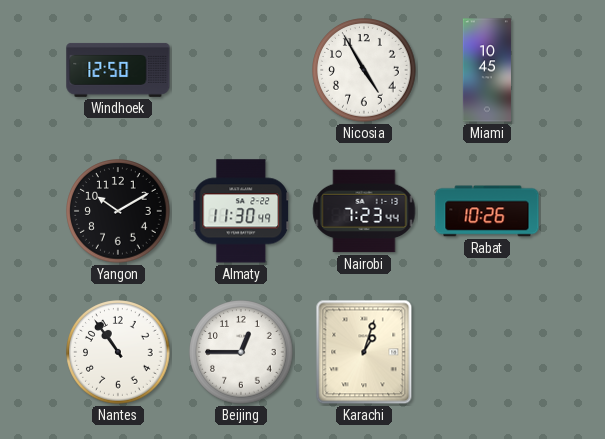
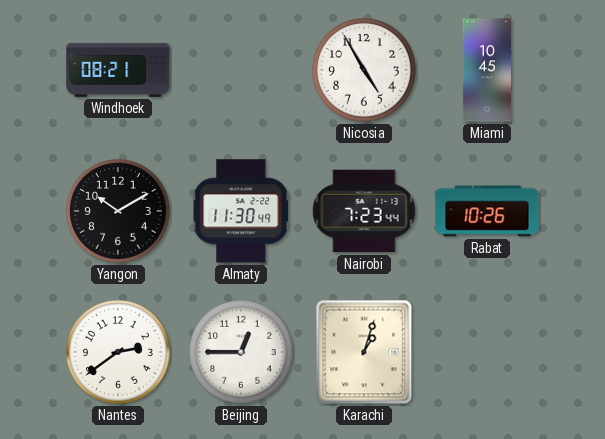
Windhoek: 12:50 -> 08:21 (118, 70)
Nantes: 10:54 -> 2:39 (118, 352)
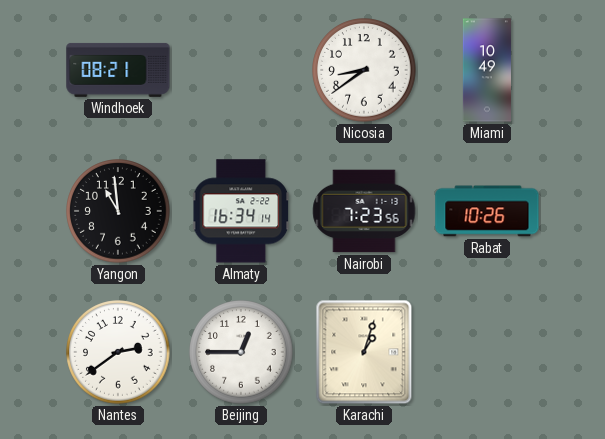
Nicosia: 4:55 -> 8:39 (364, 70)
Miami: 10:45 -> 10:49 (487, 70)
Yangon: 10:10 -> 10:59 (118, 211)
Almaty: 11:30 -> 16:34 (241, 211)
Nairobi: 7:23:44 -> 7:23:56 (364, 211)
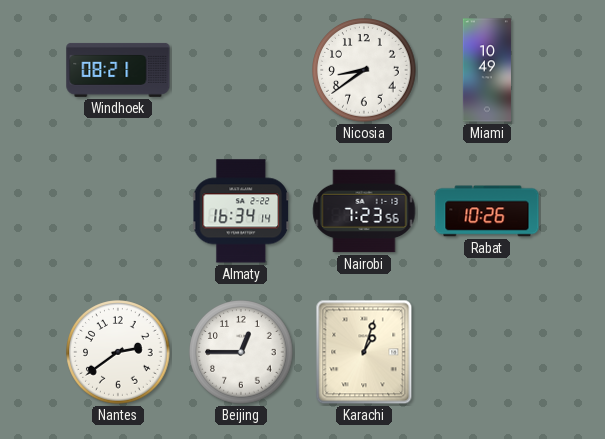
Yangon: 10:59 -> none (118, 211)
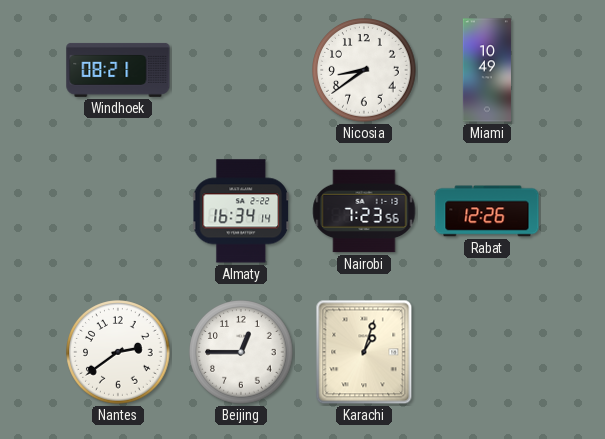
Rabat: 10:26 -> 12:26 (487, 211)
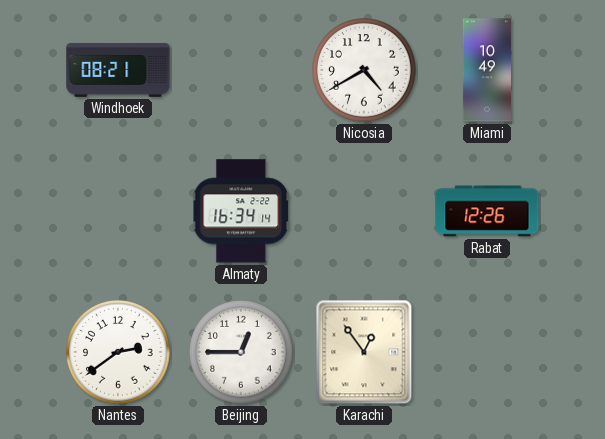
Nicosia: 8:39 -> 4:40 (364, 70)
Nairobi: 7:23 -> none (364, 211)
Karachi: 1:03 -> 12:54 (364, 352)
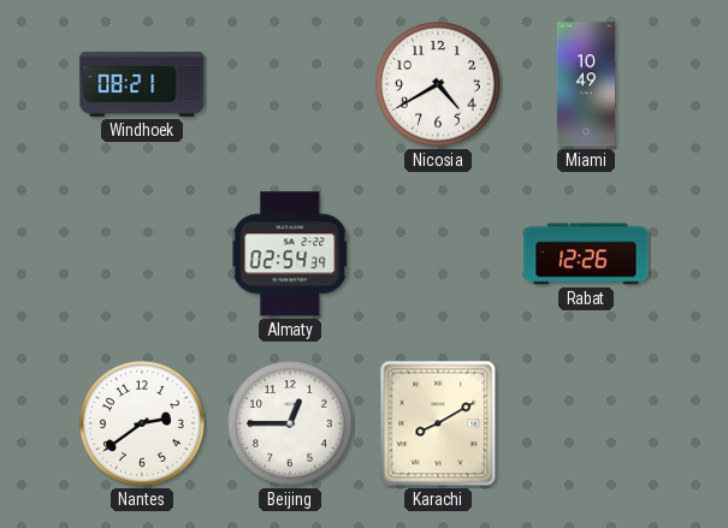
Almaty: 16:34 -> 02:54 (290, 254)
Karachi: 12:54 -> 8:10 (438, 423)
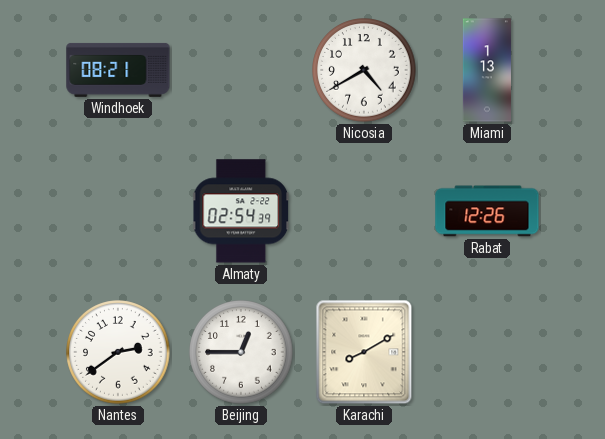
Miami: 10:49 -> 1:13 (487, 70)
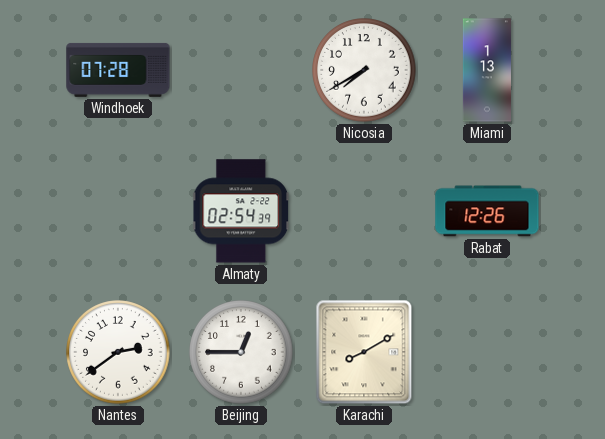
Windhoek: 08:21 -> 07:28 (118, 70)
Nicosia: 4:40 -> 7:40 (364, 70)
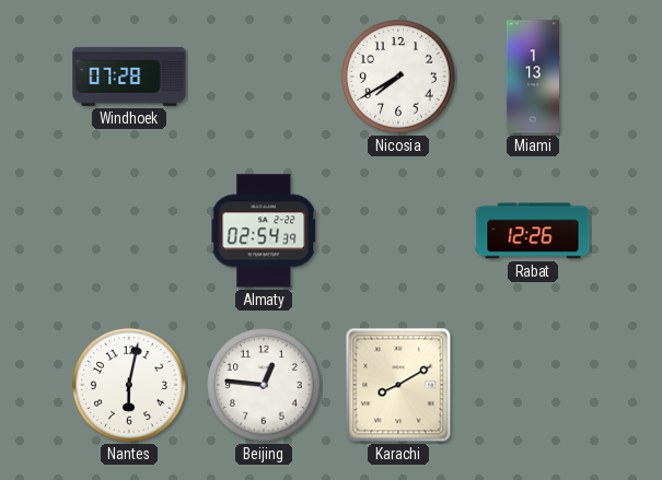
Nantes: 2:39 -> 6:02 (129, 385)
Beijing: 12:45 -> 12:46 (264, 385)
